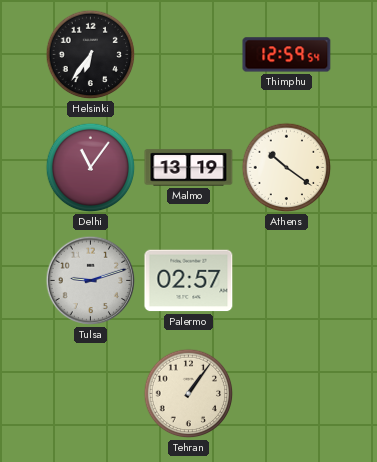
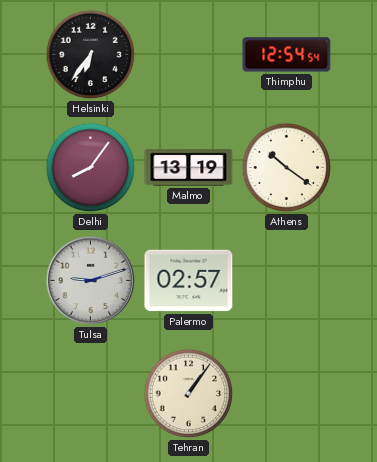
Thimphu: 12:59 -> 12:54 (287, 55)
Delhi: 11:06 -> 8:06 (91, 168)
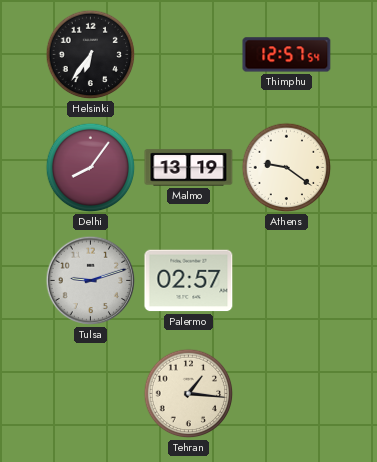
Thimphu: 12:54 -> 12:57 (287, 55)
Athens: 10:21 -> 9:21 (287, 168)
Tehran: 1:06 -> 1:16 (189, 394)
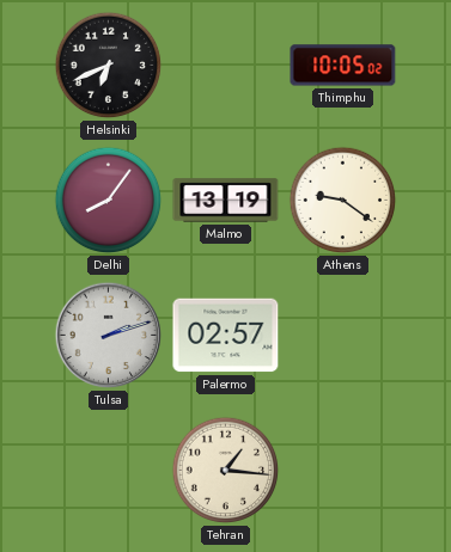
Helsinki: 6:36 -> 6:41 (109, 66)
Thimphu: 12:57 -> 10:05 (343, 66)
Tulsa: 9:12 -> 2:12 (109, 336)
